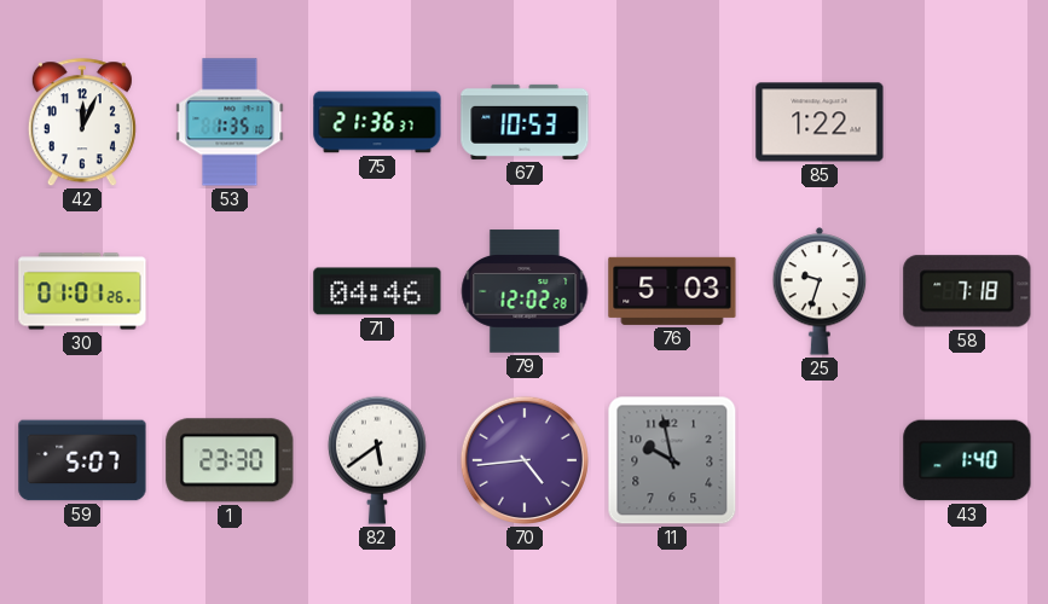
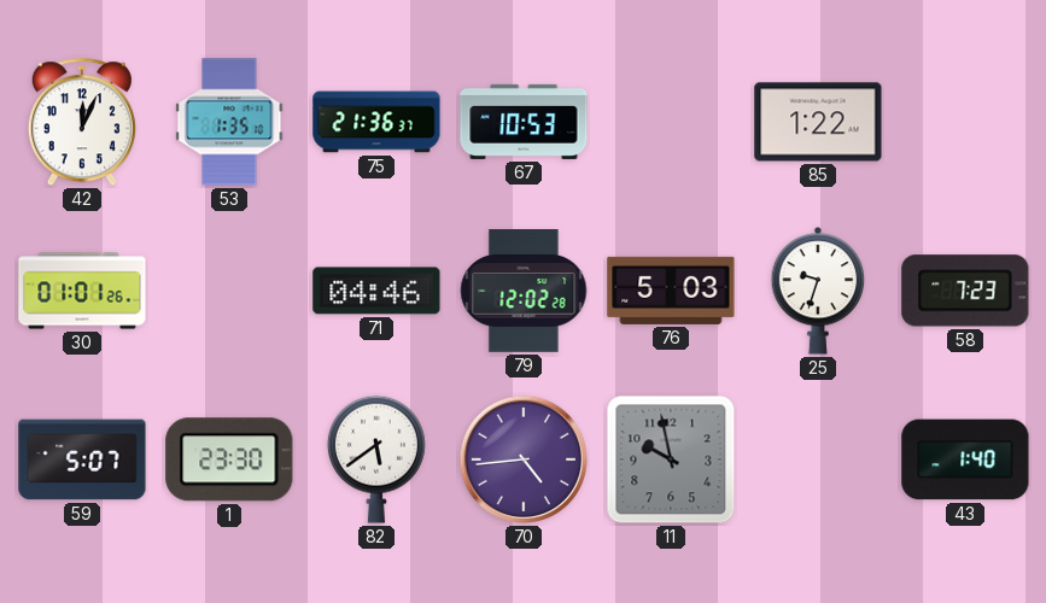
58: 7:18 -> 7:23 (965, 291)
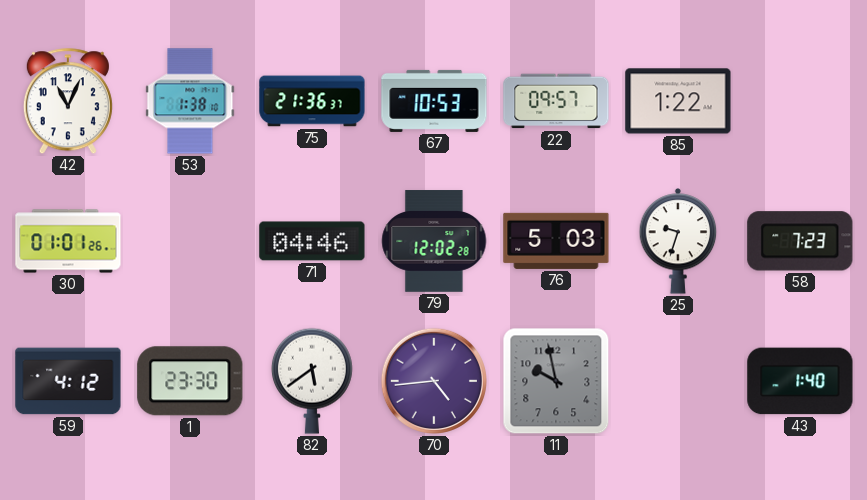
42: 12:04 -> 11:04 (68, 102)
53: 1:35 -> 1:38 (190, 101)
22: none -> 09:57 (556, 101)
59: 5:07 -> 4:12 (68, 381)
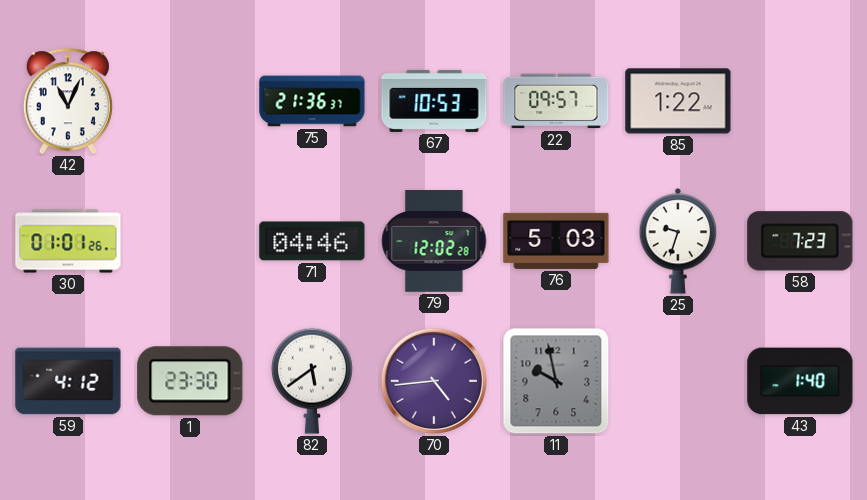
53: 1:38 -> none (190, 101)
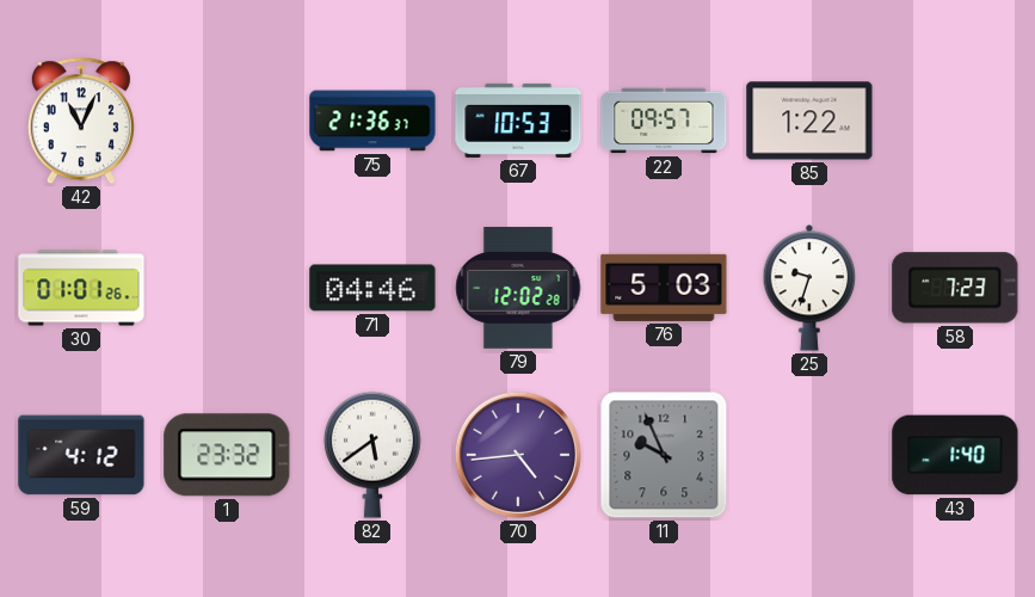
1: 23:30 -> 23:32 (227, 455)
11: 9:58 -> 9:56 (664, 455)
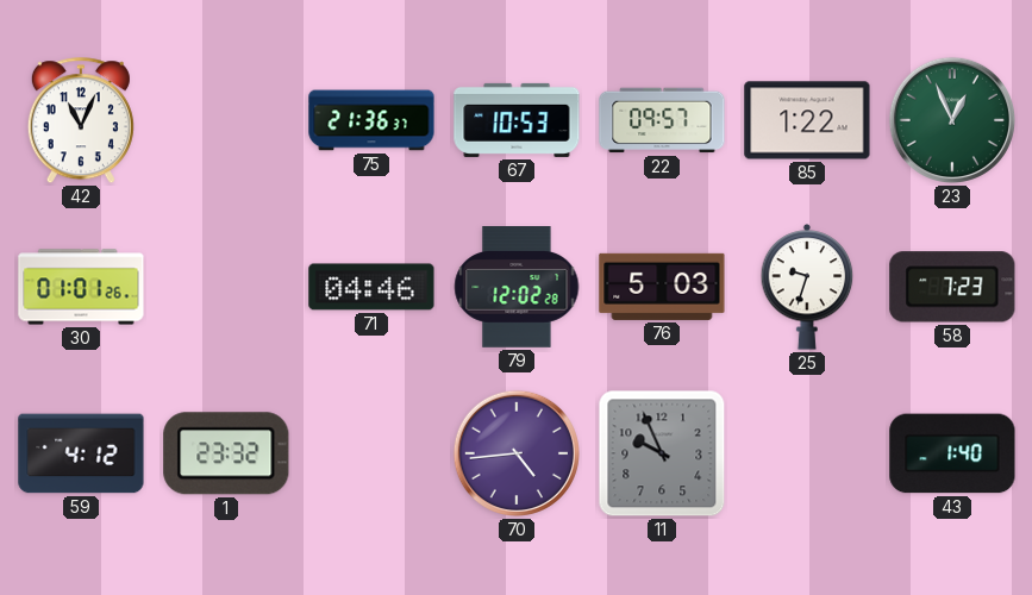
23: none -> 12:56 (952, 120)
82: 5:39 -> none (372, 455)
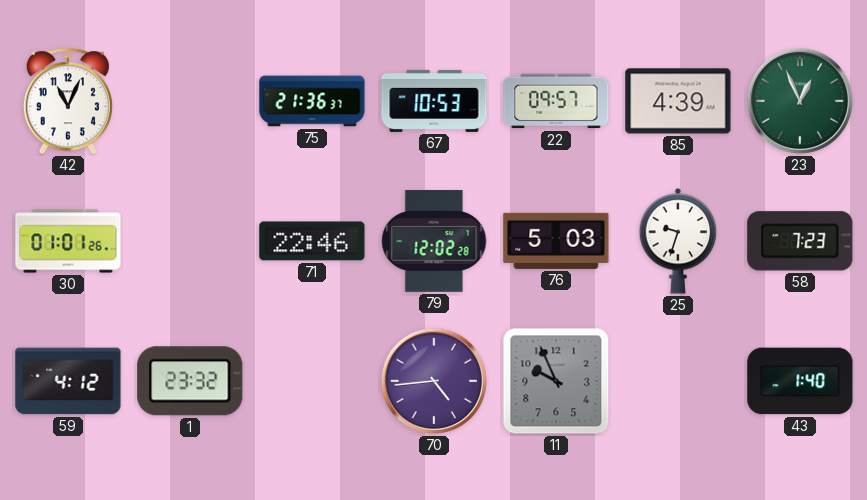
85: 1:22 -> 4:39 (678, 101)
71: 04:46 -> 22:46 (312, 241)
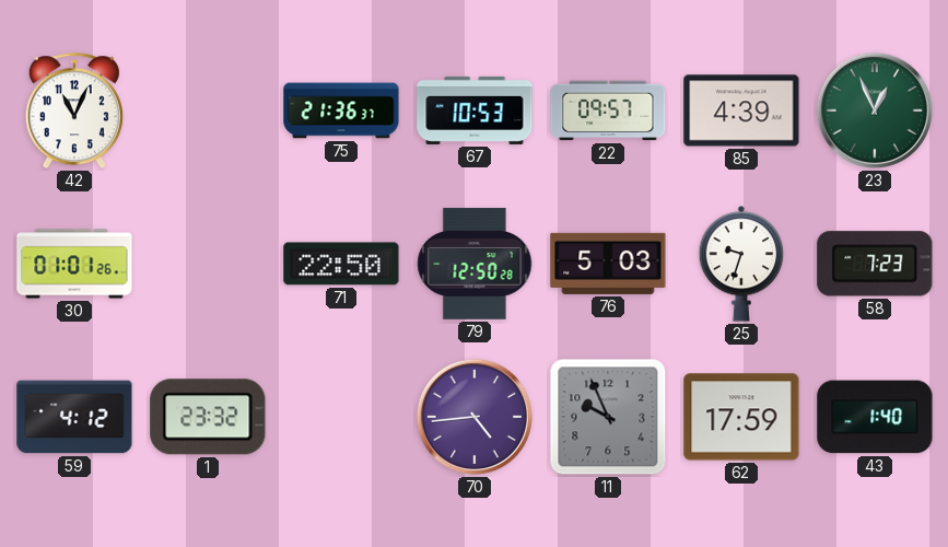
71: 22:46 -> 22:50 (341, 264)
79: 12:02 -> 12:50 (475, 264)
62: none -> 17:59 (741, 417)
